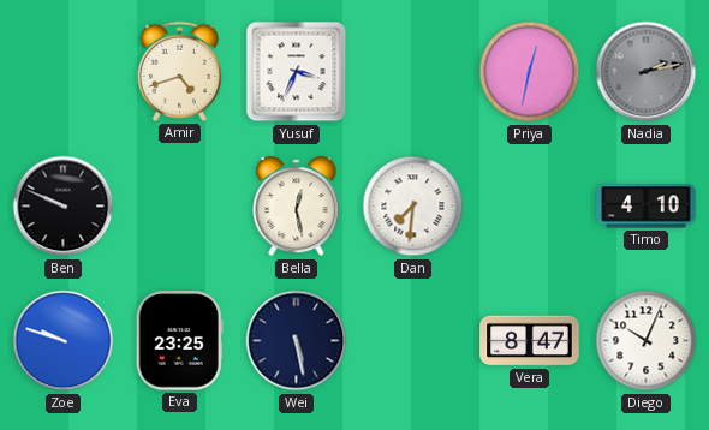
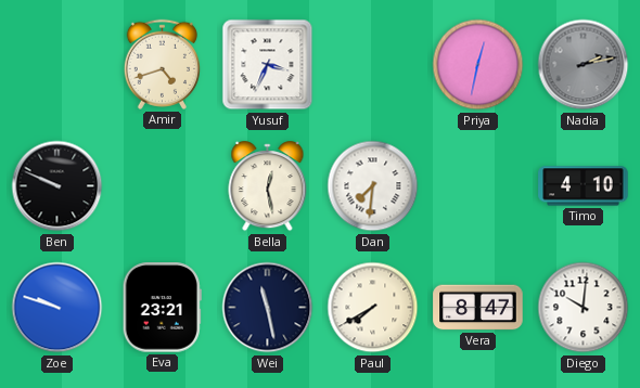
Eva: 23:25 -> 23:21 (162, 308)
Wei: 5:28 -> 11:28 (268, 308)
Paul: none -> 7:40 (373, 308)
Diego: 10:04 -> 10:01 (584, 308)
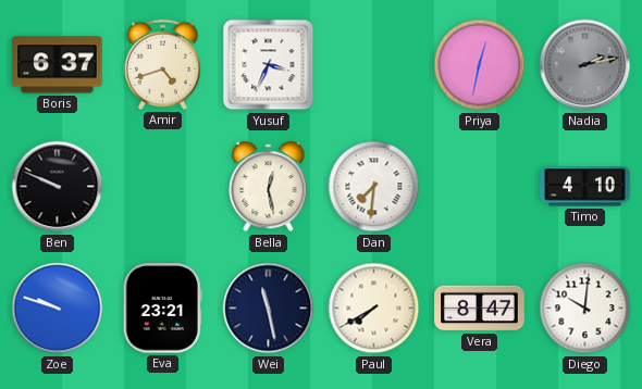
Boris: none -> 6:37 (58, 65)
